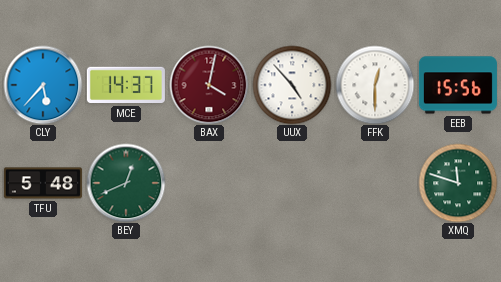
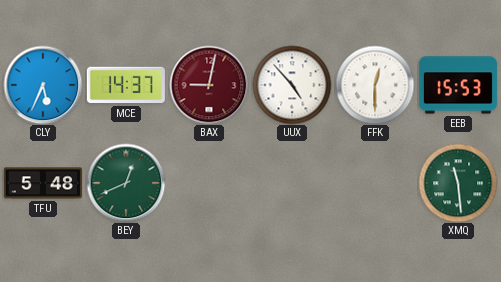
CLY: 5:37 -> 5:34 (43, 85)
BAX: 4:02 -> 9:02 (209, 85)
EEB: 15:56 -> 15:53 (458, 85)
XMQ: 11:48 -> 11:29 (458, 183)
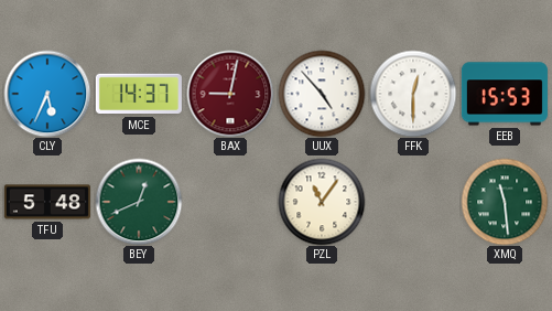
PZL: none -> 11:06 (322, 202)
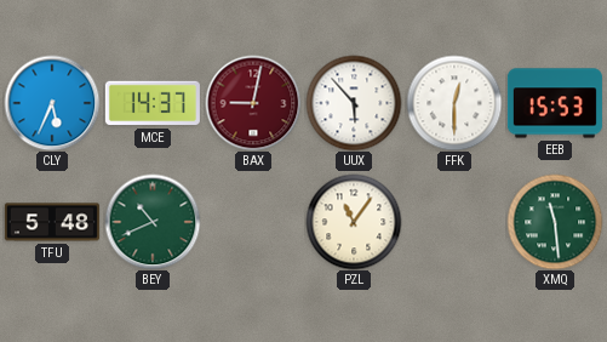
UUX: 4:53 -> 5:53 (354, 103)
BEY: 12:41 -> 10:41 (153, 222)
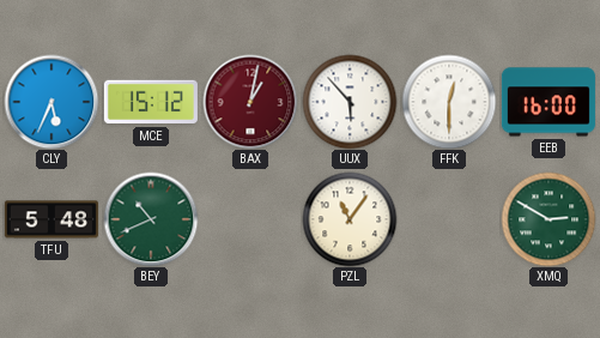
MCE: 14:37 -> 15:12 (151, 102)
BAX: 9:02 -> 1:02 (250, 102)
EEB: 15:53 -> 16:00 (549, 102)
XMQ: 11:29 -> 2:50 (549, 219)
